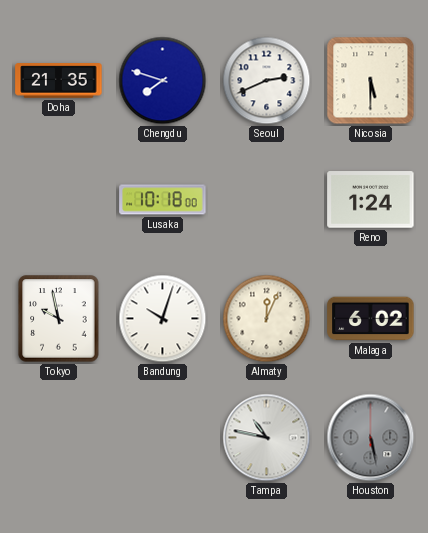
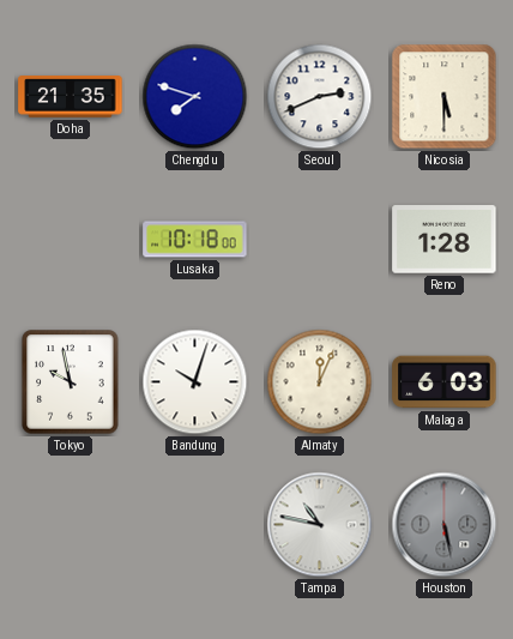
Reno: 1:24 -> 1:28 (445, 240)
Malaga: 6:02 -> 6:03 (445, 382)
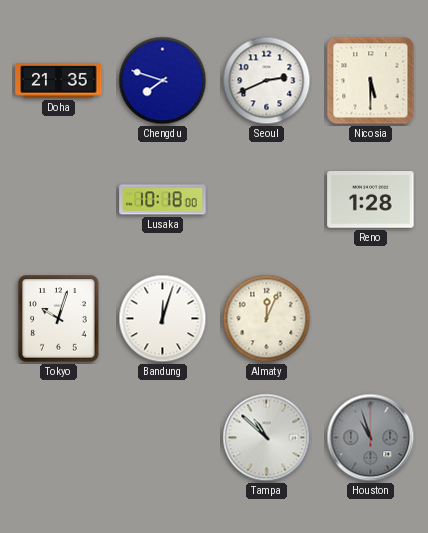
Tokyo: 9:58 -> 10:03 (59, 319)
Bandung: 10:03 -> 12:03 (163, 319)
Malaga: 6:03 -> none (445, 382)
Tampa: 10:47 -> 10:52 (267, 438)
Houston: 5:28 -> 10:57 (371, 438)
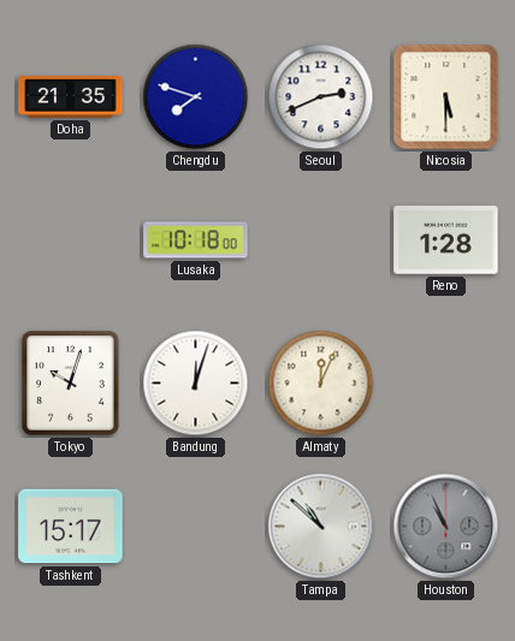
Tashkent: none -> 15:17 (71, 527)
Houston: 10:57 -> 10:56 (446, 527)
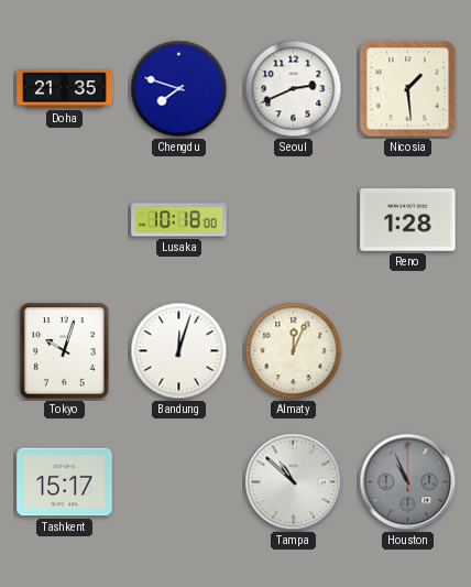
Nicosia: 5:30 -> 1:29 (408, 89)
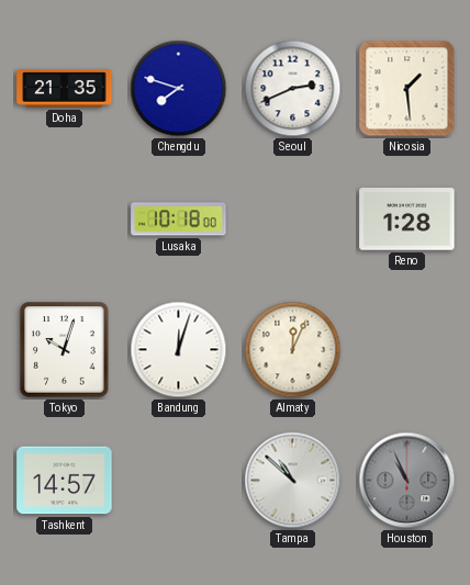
Tashkent: 15:17 -> 14:57 (65, 481)
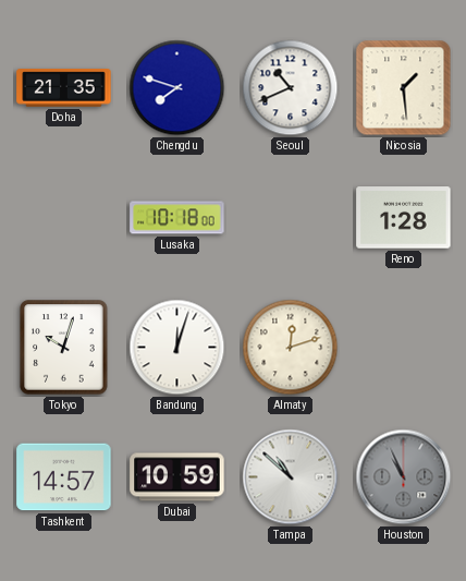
Seoul: 2:41 -> 10:41 (291, 88)
Almaty: 12:04 -> 12:12 (291, 348)
Dubai: none -> 10:59 (177, 477)
